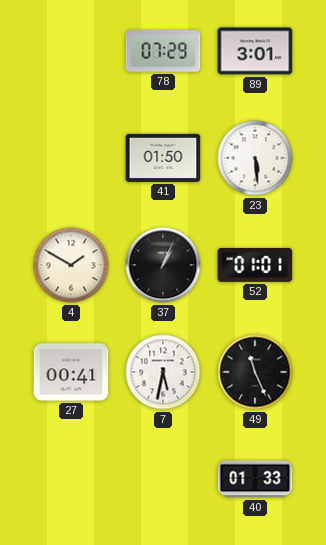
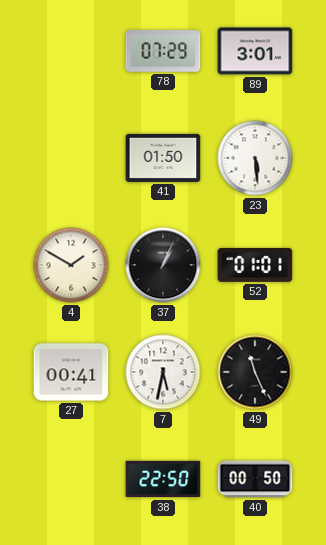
38: none -> 22:50 (163, 479)
40: 01:33 -> 00:50 (255, 479)
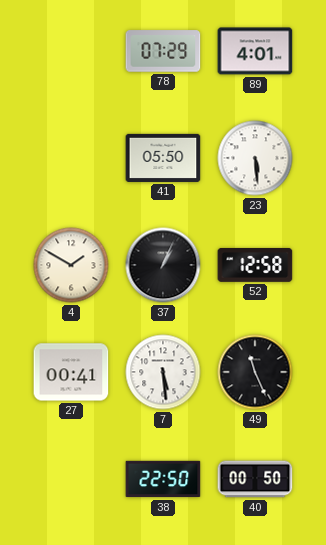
89: 3:01 -> 4:01 (255, 51)
41: 01:50 -> 05:50 (163, 158)
52: 01:01 -> 12:58 (255, 265)
7: 5:32 -> 5:29 (163, 372)
